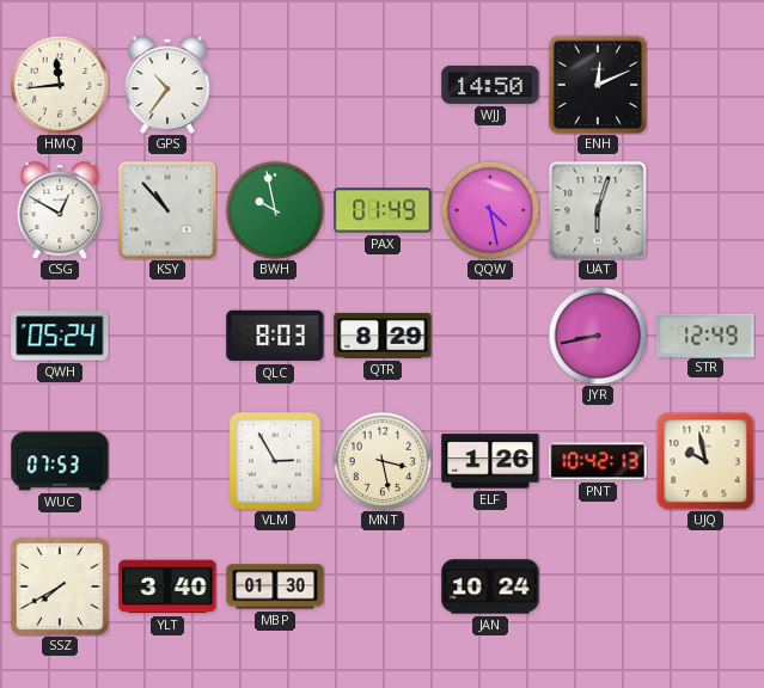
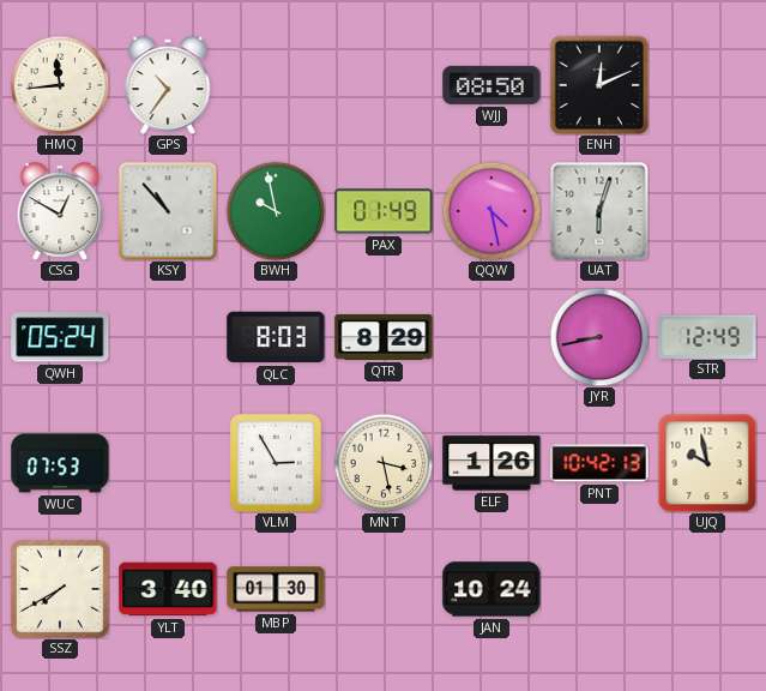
WJJ: 14:50 -> 08:50 (491, 85)
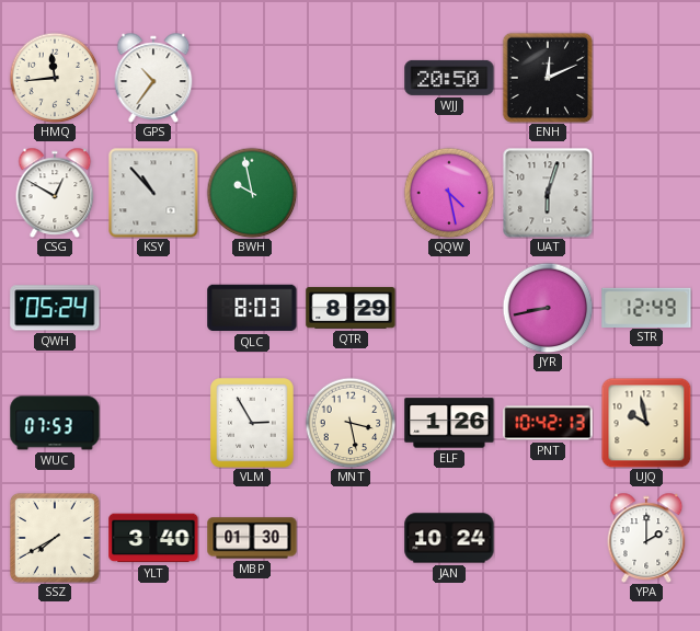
WJJ: 08:50 -> 20:50 (449, 78)
PAX: 01:49 -> none (384, 211)
YPA: none -> 2:00 (646, 538)
